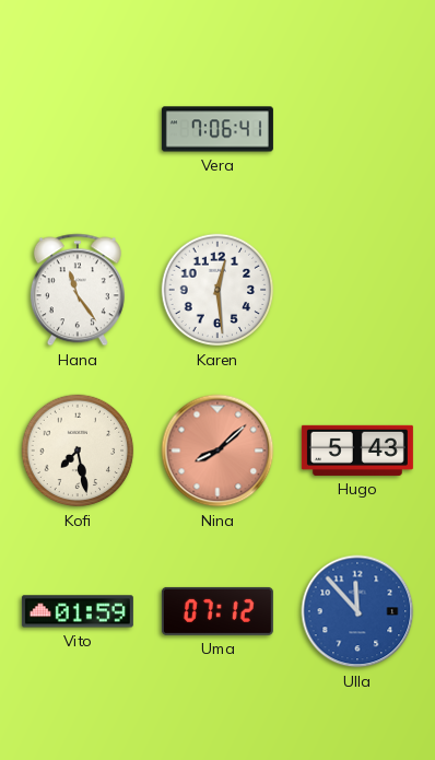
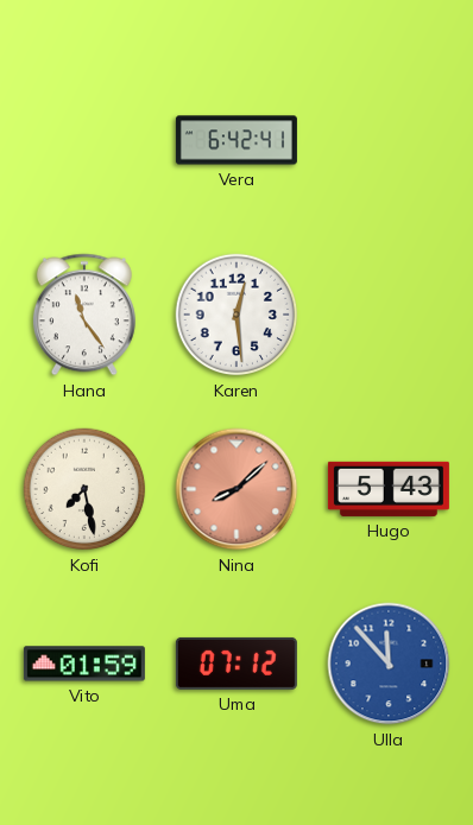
Vera: 7:06 -> 6:42 (236, 140)
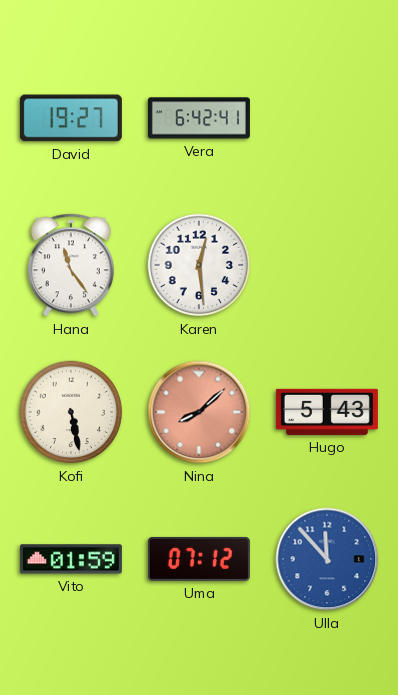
David: none -> 19:27 (71, 118)
Kofi: 7:28 -> 5:28 (71, 412)
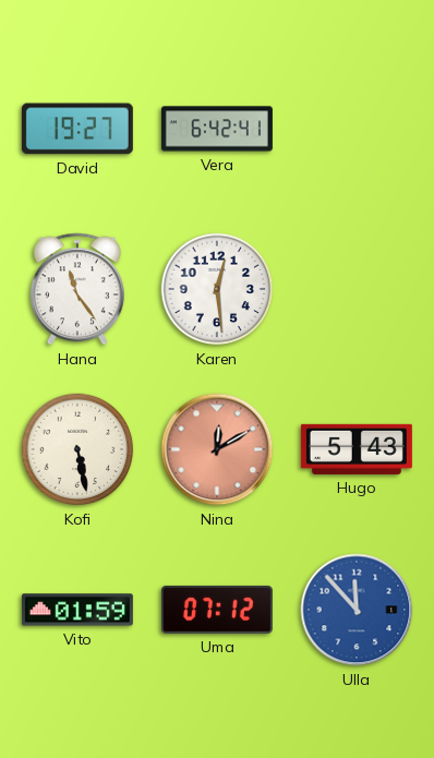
Nina: 8:08 -> 12:10 (217, 449)
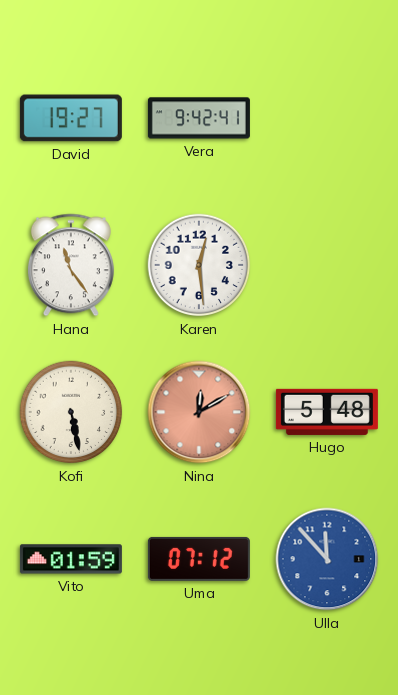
Vera: 6:42 -> 9:42 (199, 118)
Hugo: 5:43 -> 5:48 (327, 412)
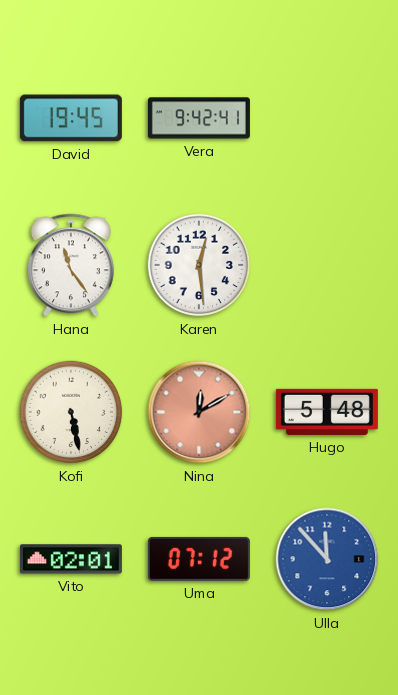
David: 19:27 -> 19:45 (71, 118)
Vito: 01:59 -> 02:01 (71, 559)
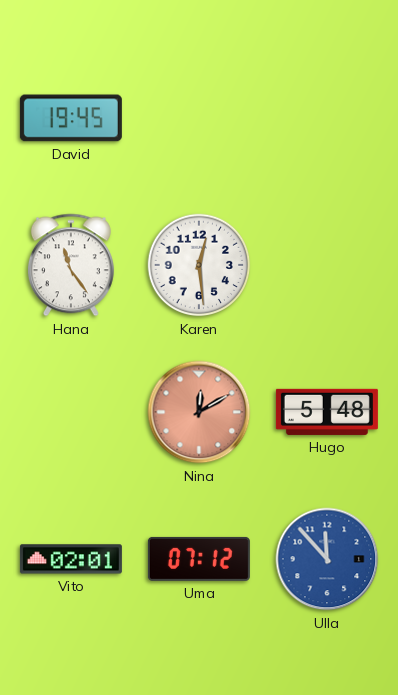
Vera: 9:42 -> none (199, 118)
Kofi: 5:28 -> none (71, 412)
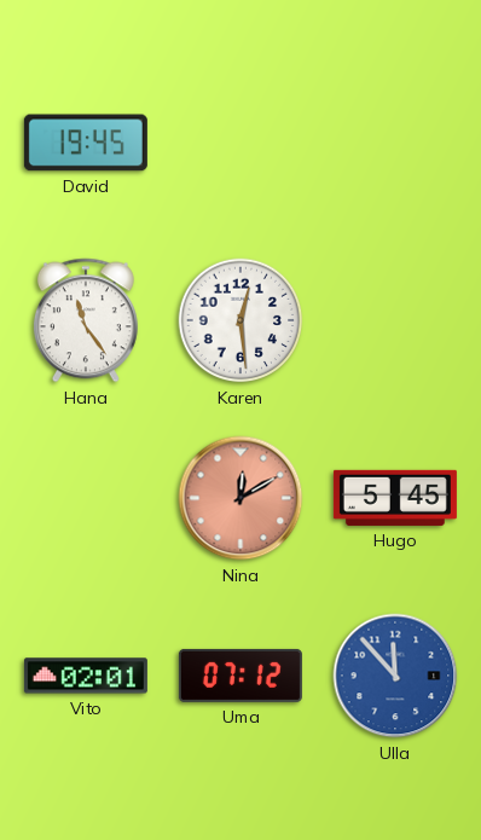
Hugo: 5:48 -> 5:45 (395, 498)
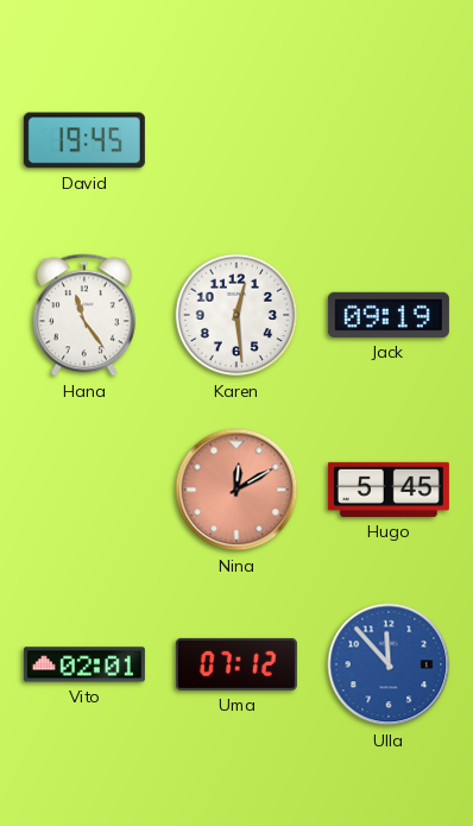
Jack: none -> 09:19 (389, 315)
